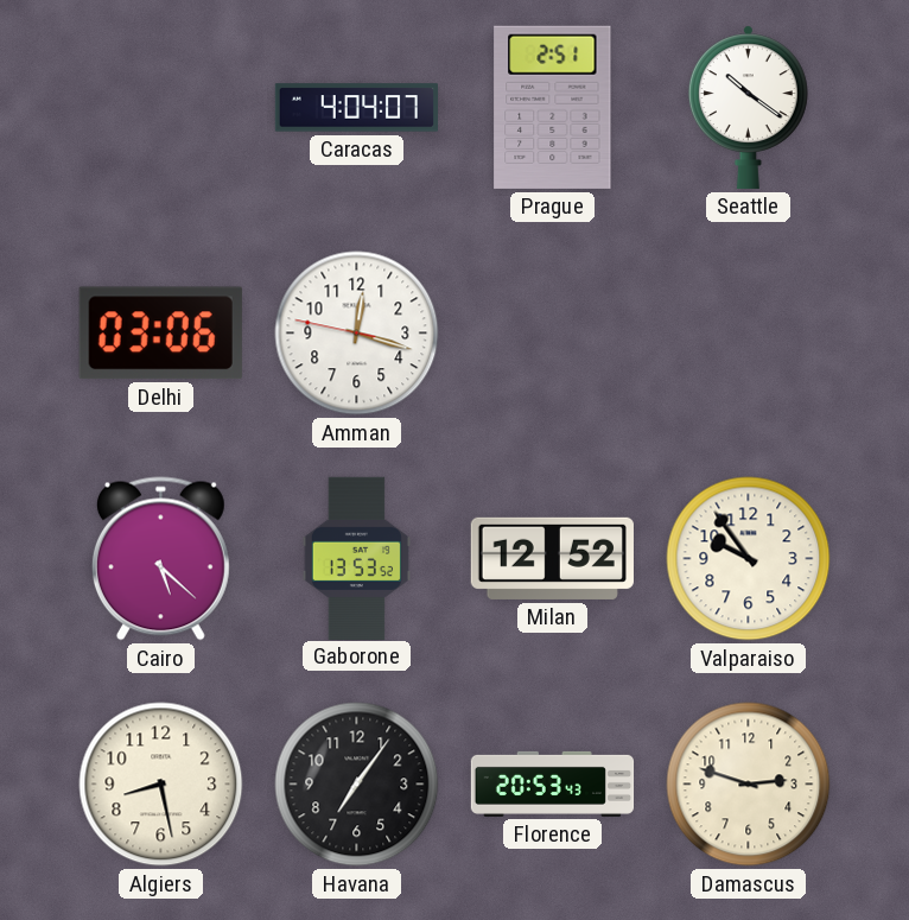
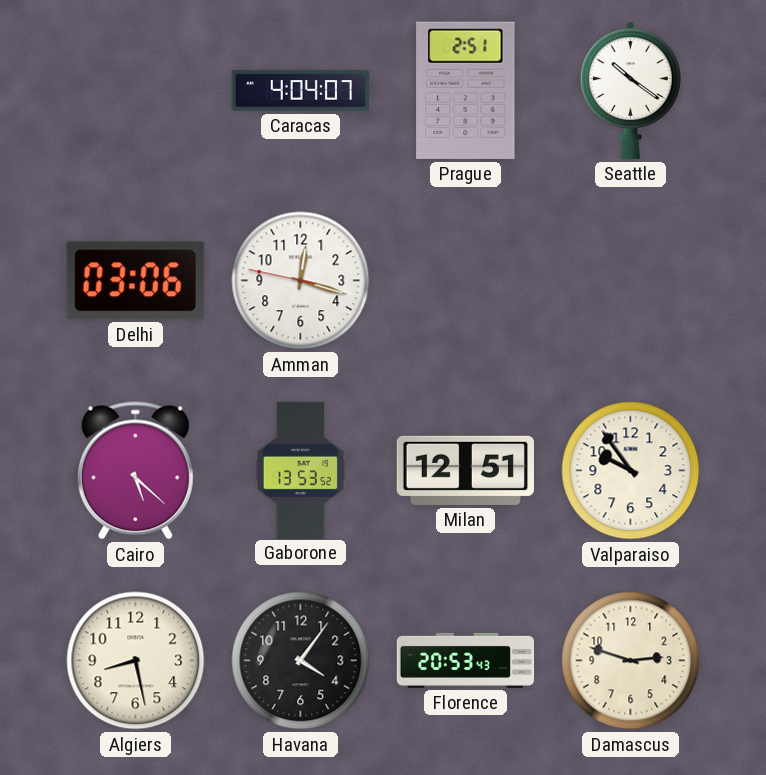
Milan: 12:52 -> 12:51 (465, 470)
Havana: 7:06 -> 4:06 (301, 661)
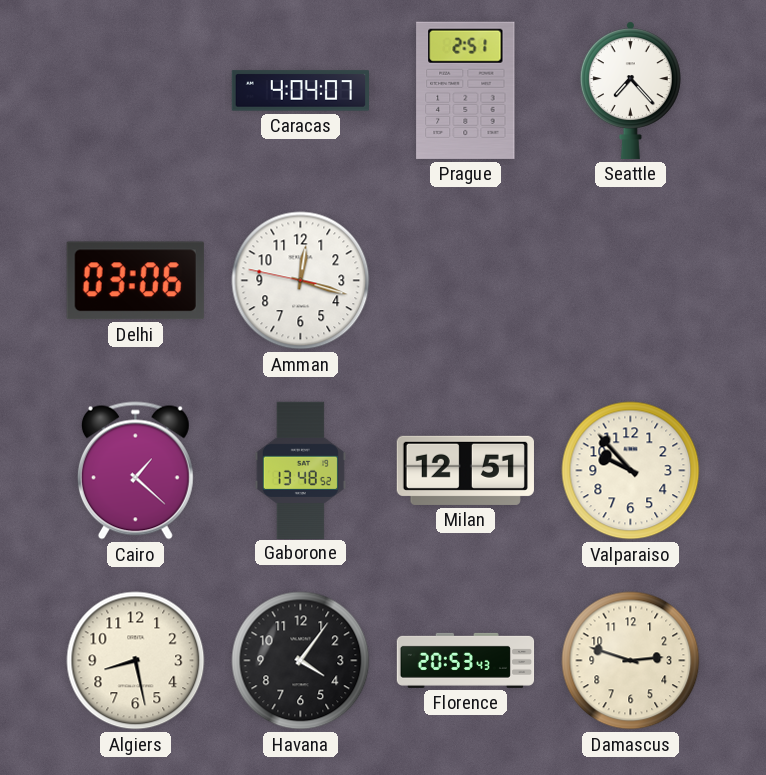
Seattle: 10:21 -> 7:23 (630, 90)
Cairo: 5:22 -> 1:22 (135, 471)
Gaborone: 13:53 -> 13:48 (300, 470)
Valparaiso: 9:54 -> 9:53 (631, 471)
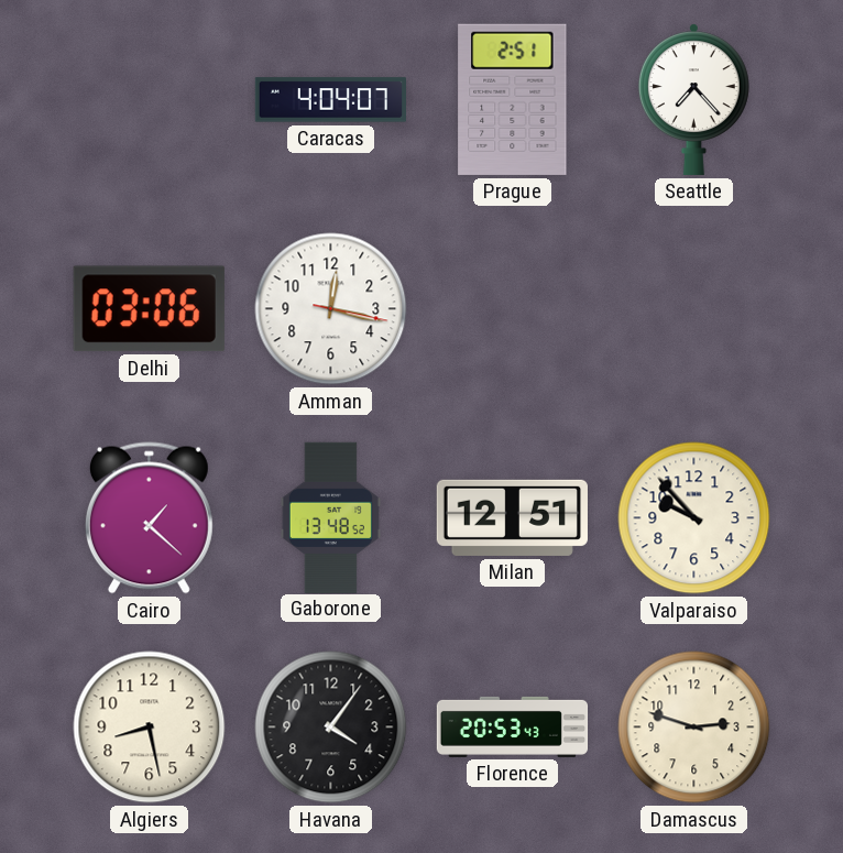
Amman: 12:17:47 -> 12:17:17 (331, 309)
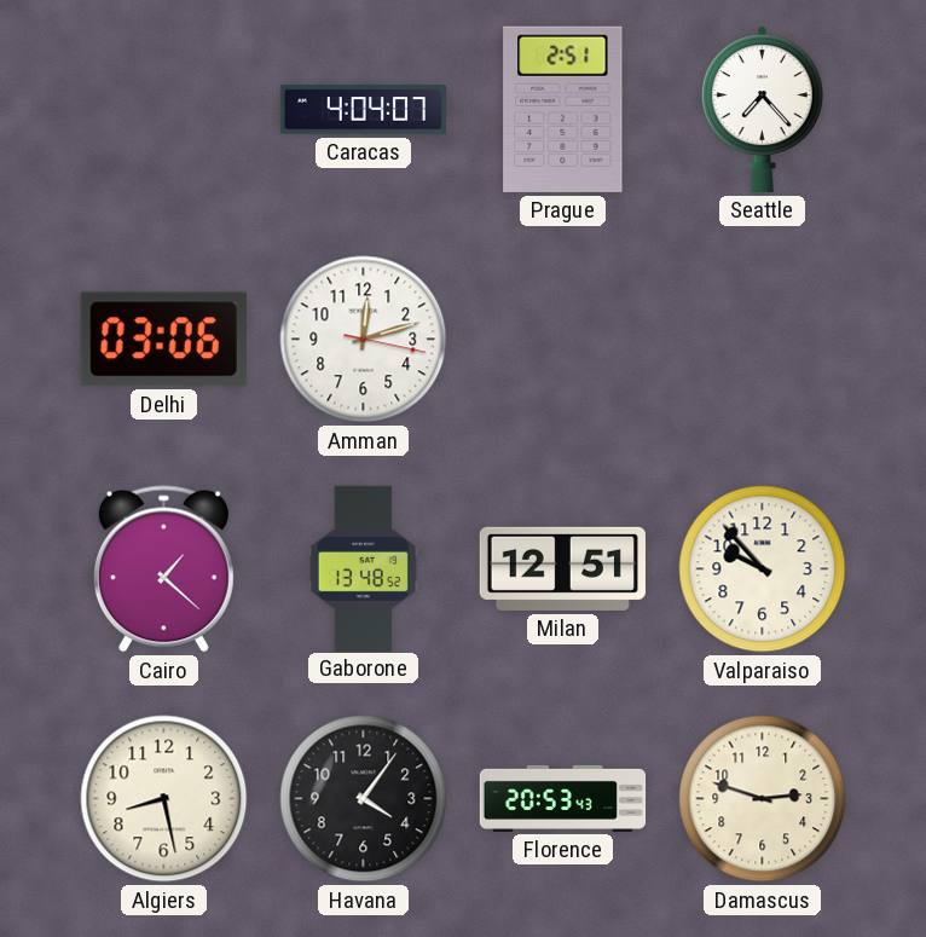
Amman: 12:17 -> 12:12 (364, 340)
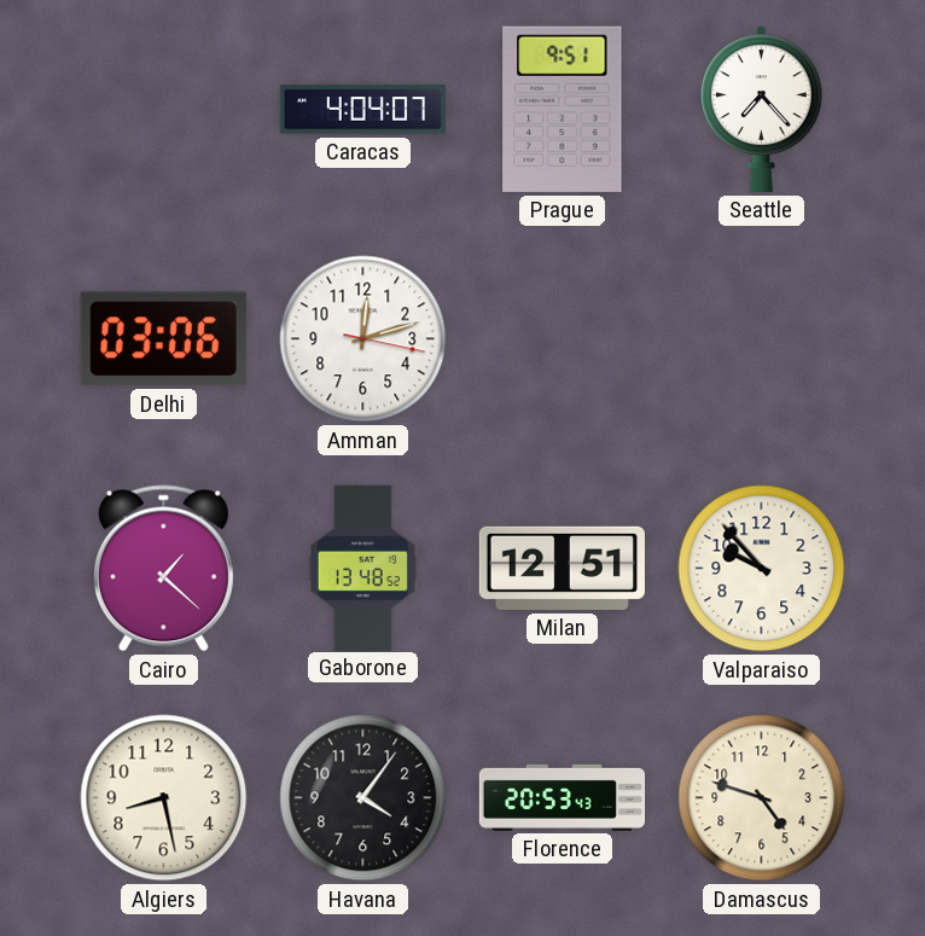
Prague: 2:51 -> 9:51 (563, 109)
Damascus: 2:48 -> 4:48 (762, 798)
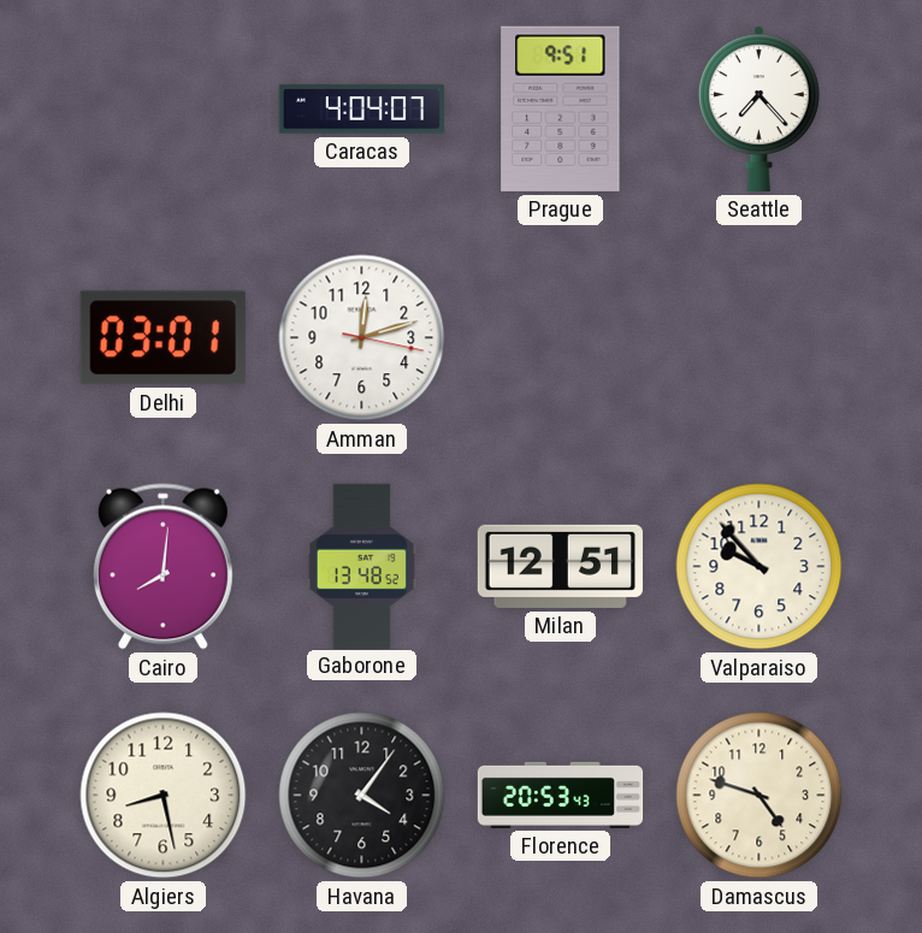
Delhi: 03:06 -> 03:01 (162, 338)
Cairo: 1:22 -> 8:01 (162, 567)
